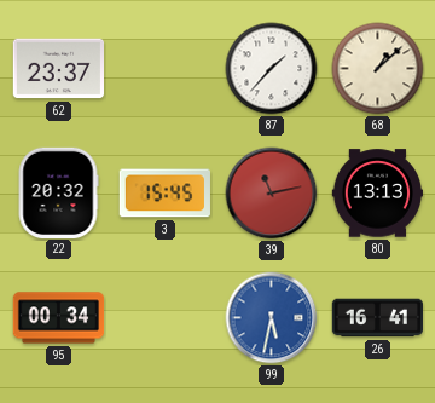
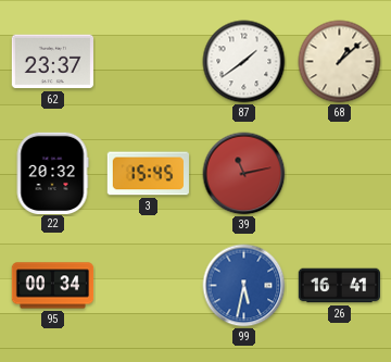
87: 1:37 -> 1:39 (244, 62)
80: 13:13 -> none (378, 194)
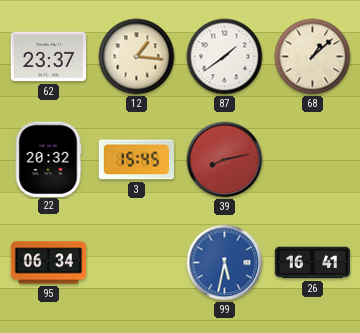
12: none -> 1:16 (137, 57)
39: 11:13 -> 8:13 (225, 160)
95: 00:34 -> 06:34 (49, 263)
